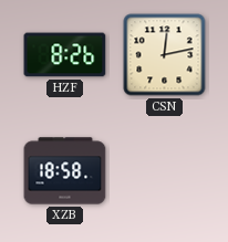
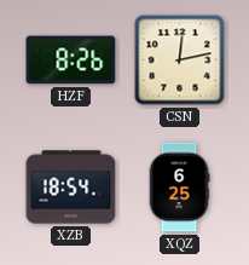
XZB: 18:58 -> 18:54 (71, 188)
XQZ: none -> 6:25 (179, 188)
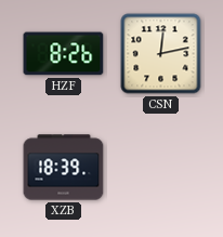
XZB: 18:54 -> 18:39 (64, 168)
XQZ: 6:25 -> none (179, 188)
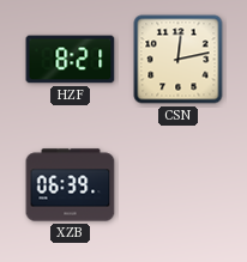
HZF: 8:26 -> 8:21 (71, 60)
XZB: 18:39 -> 06:39 (71, 185)
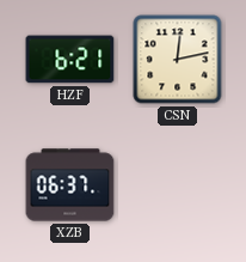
HZF: 8:21 -> 6:21 (70, 60)
XZB: 06:39 -> 06:37 (70, 185)
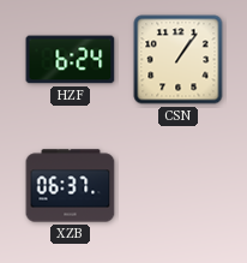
HZF: 6:21 -> 6:24 (71, 60)
CSN: 12:13 -> 1:06 (179, 60)
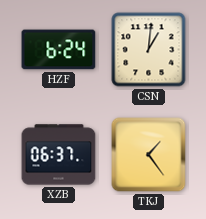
CSN: 1:06 -> 1:01 (149, 50)
TKJ: none -> 1:24 (149, 155)
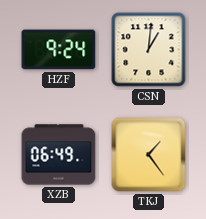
HZF: 6:24 -> 9:24 (59, 50)
XZB: 06:37 -> 06:49 (59, 155)
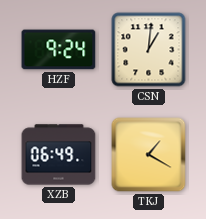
TKJ: 1:24 -> 1:20 (149, 155)
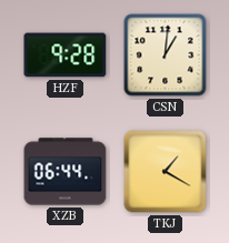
HZF: 9:24 -> 9:28 (66, 55)
XZB: 06:49 -> 06:44 (66, 172)
